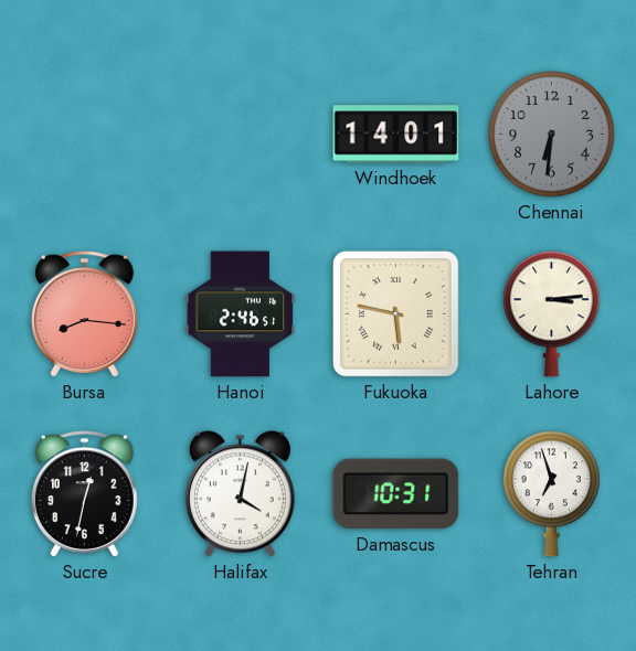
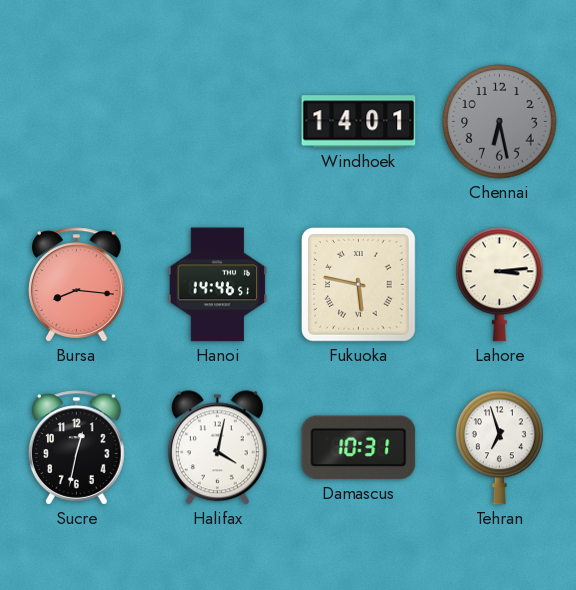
Chennai: 6:31 -> 6:28 (500, 122)
Hanoi: 2:46 -> 14:46 (218, 285)
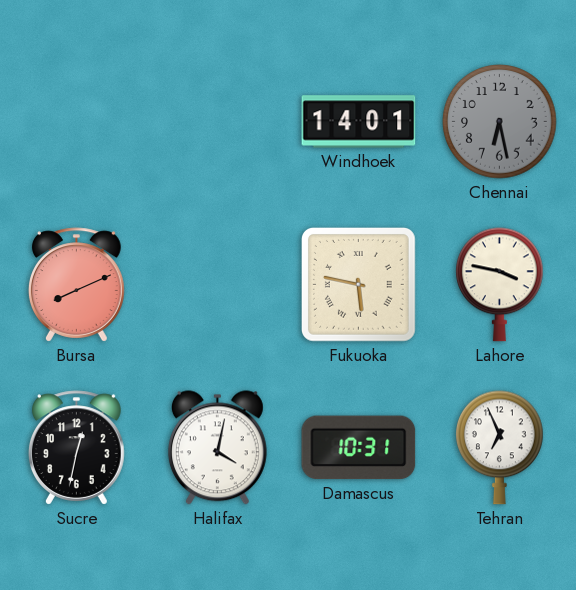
Bursa: 8:16 -> 8:11 (76, 285)
Hanoi: 14:46 -> none (218, 285)
Lahore: 3:14 -> 3:47 (500, 285)
Tehran: 6:57 -> 6:56 (500, 448)
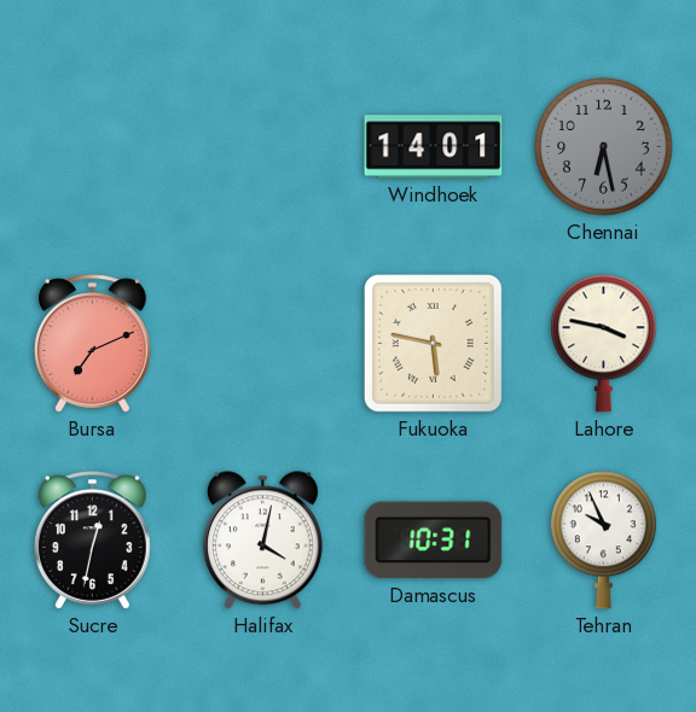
Bursa: 8:11 -> 7:11 (92, 344)
Tehran: 6:56 -> 9:56 (604, 541)
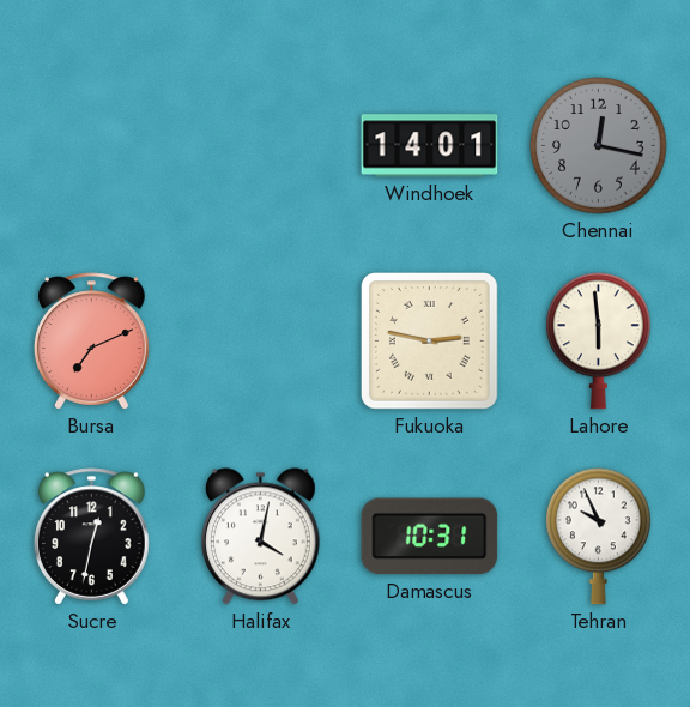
Chennai: 6:28 -> 12:17 (599, 146)
Fukuoka: 5:47 -> 2:47 (429, 340)
Lahore: 3:47 -> 5:59 (599, 342)
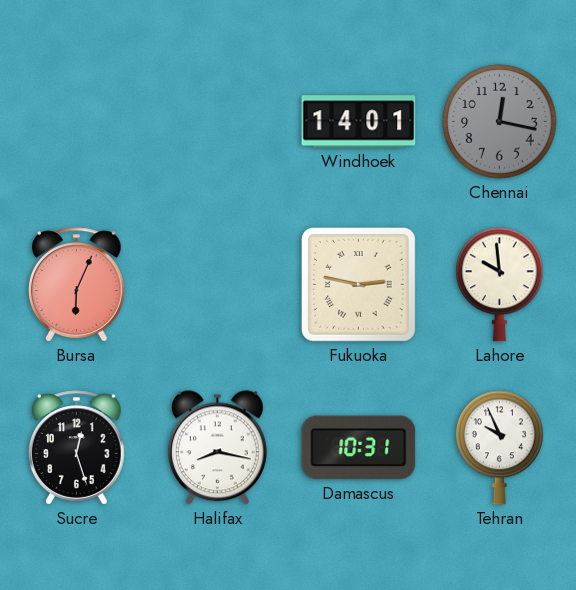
Bursa: 7:11 -> 6:04 (76, 285)
Lahore: 5:59 -> 9:59 (500, 285)
Sucre: 12:32 -> 12:27 (76, 448)
Halifax: 4:02 -> 8:17 (217, 448)
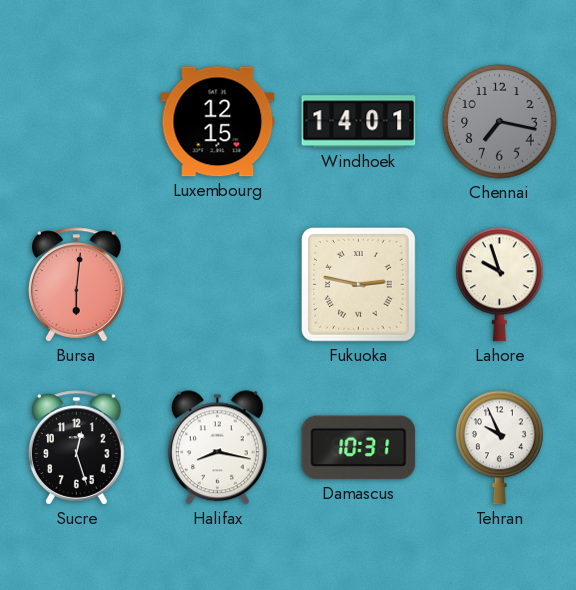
Luxembourg: none -> 12:15 (218, 122)
Chennai: 12:17 -> 7:17 (500, 122)
Bursa: 6:04 -> 6:01 (76, 285)
Lahore: 9:59 -> 9:57 (500, 285)
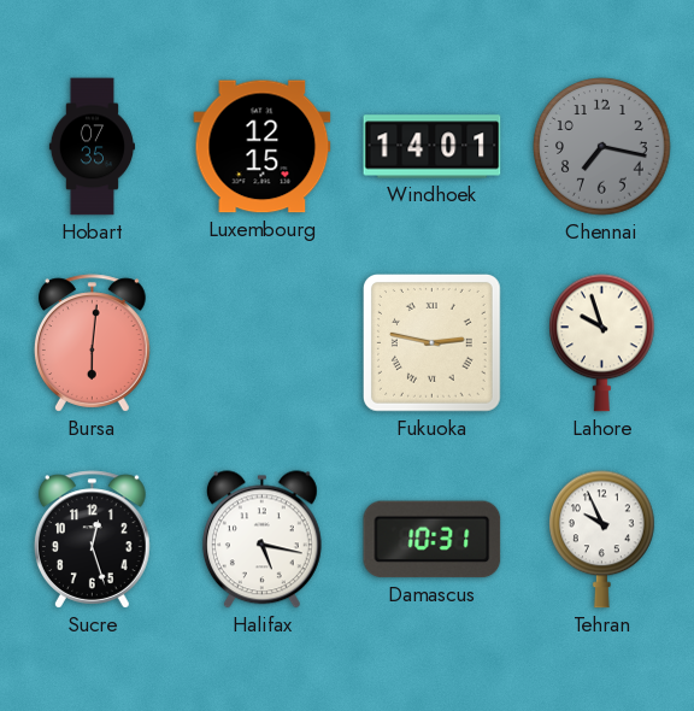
Hobart: none -> 07:35 (92, 147)
Halifax: 8:17 -> 5:17 (261, 540)
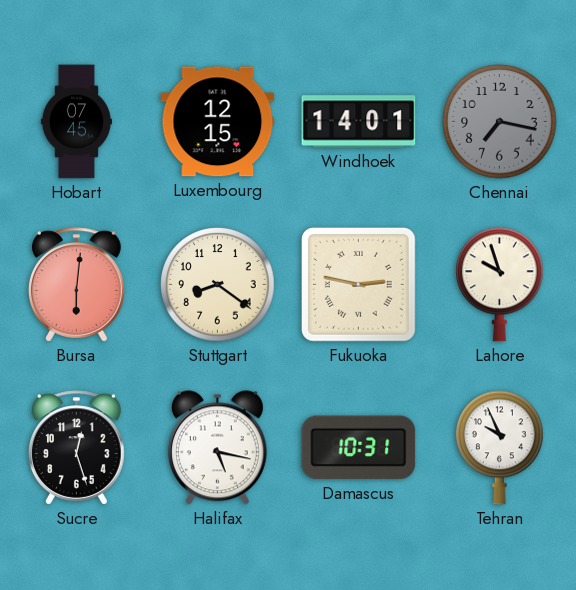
Hobart: 07:35 -> 07:45 (76, 122)
Stuttgart: none -> 8:21 (218, 285)
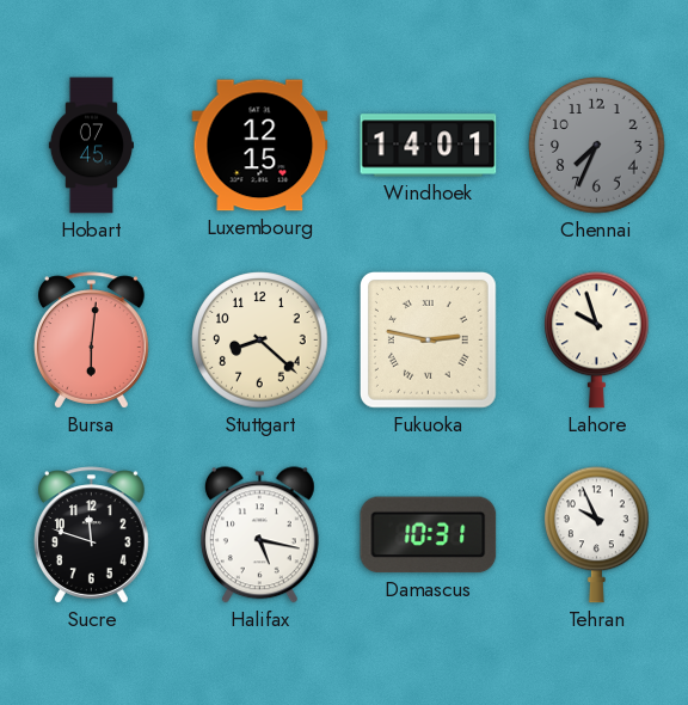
Chennai: 7:17 -> 7:34 (597, 146)
Stuttgart: 8:21 -> 8:22 (260, 341)
Sucre: 12:27 -> 11:48 (91, 535)
